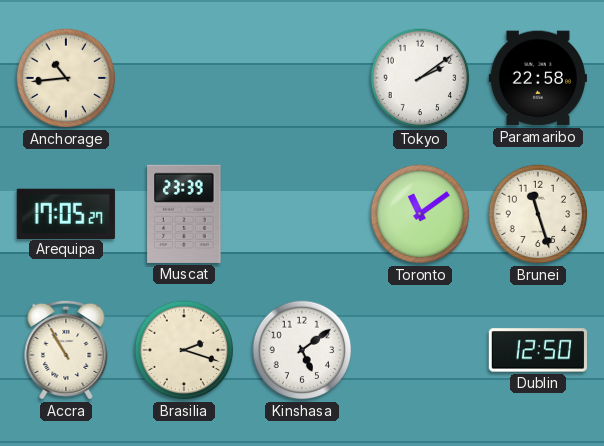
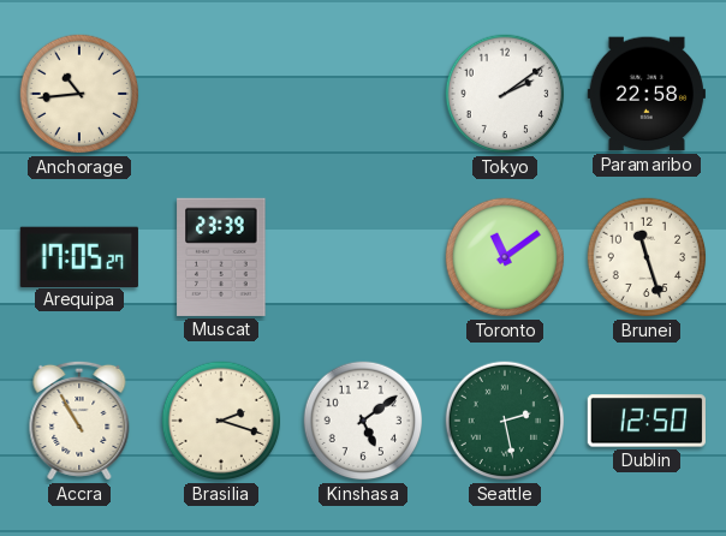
Seattle: none -> 2:28 (505, 421)
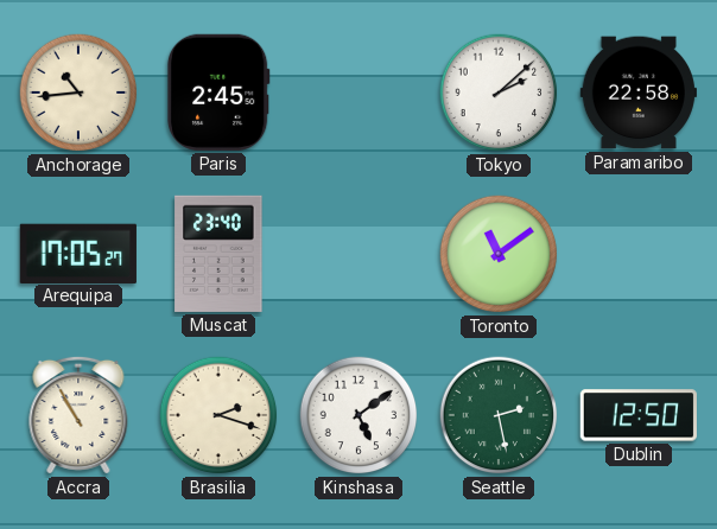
Paris: none -> 2:45 (218, 93)
Tokyo: 2:09 -> 2:08 (499, 93)
Muscat: 23:39 -> 23:40 (218, 254)
Brunei: 11:27 -> none (647, 257)
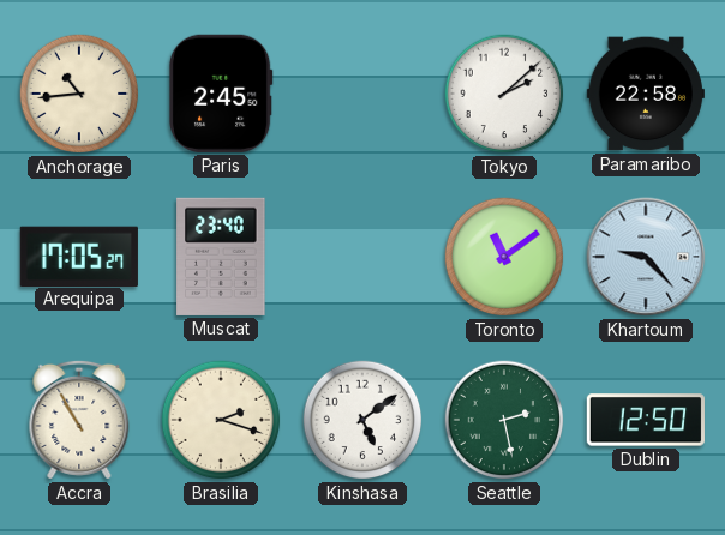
Khartoum: none -> 9:23 (646, 257)
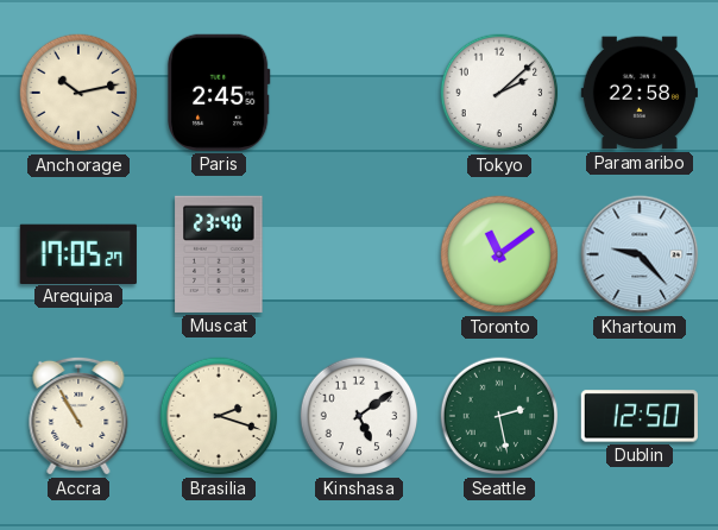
Anchorage: 10:44 -> 10:13 (78, 93)
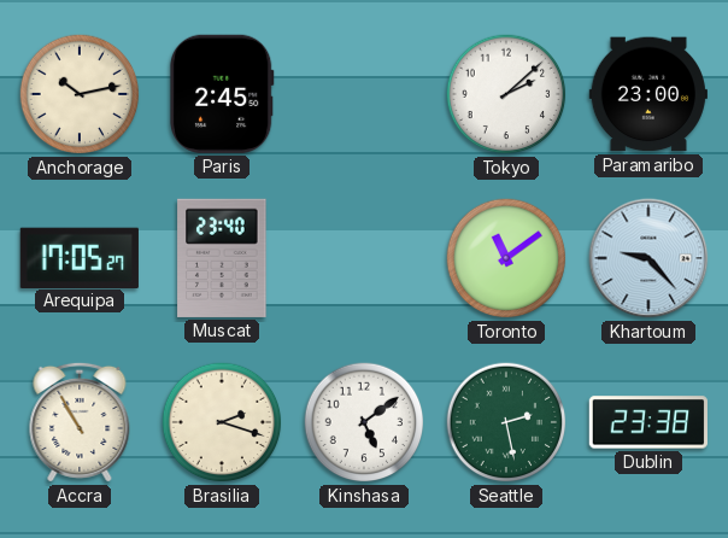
Paramaribo: 22:58 -> 23:00 (648, 94)
Dublin: 12:50 -> 23:38 (648, 422)
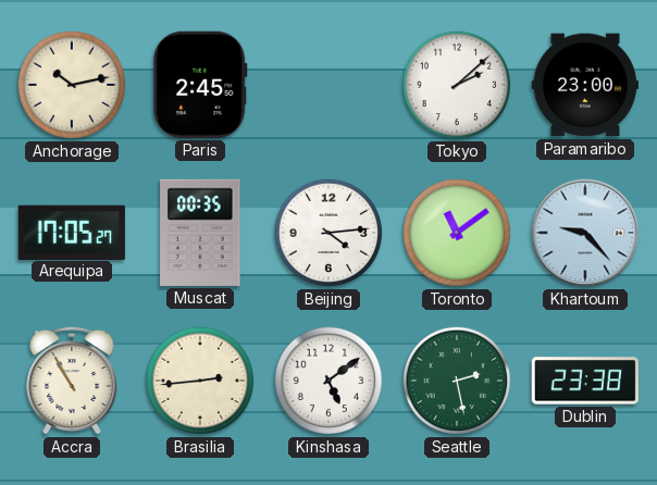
Muscat: 23:40 -> 00:35 (200, 233)
Beijing: none -> 4:14 (328, 233)
Brasilia: 2:18 -> 2:44 (200, 381)
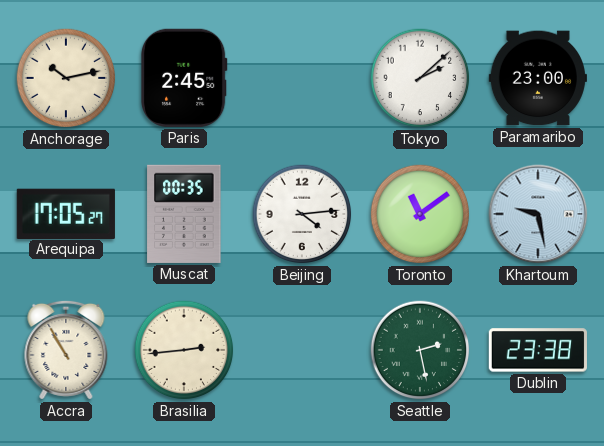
Khartoum: 9:23 -> 9:28 (538, 214)
Kinshasa: 5:09 -> none (328, 381)
